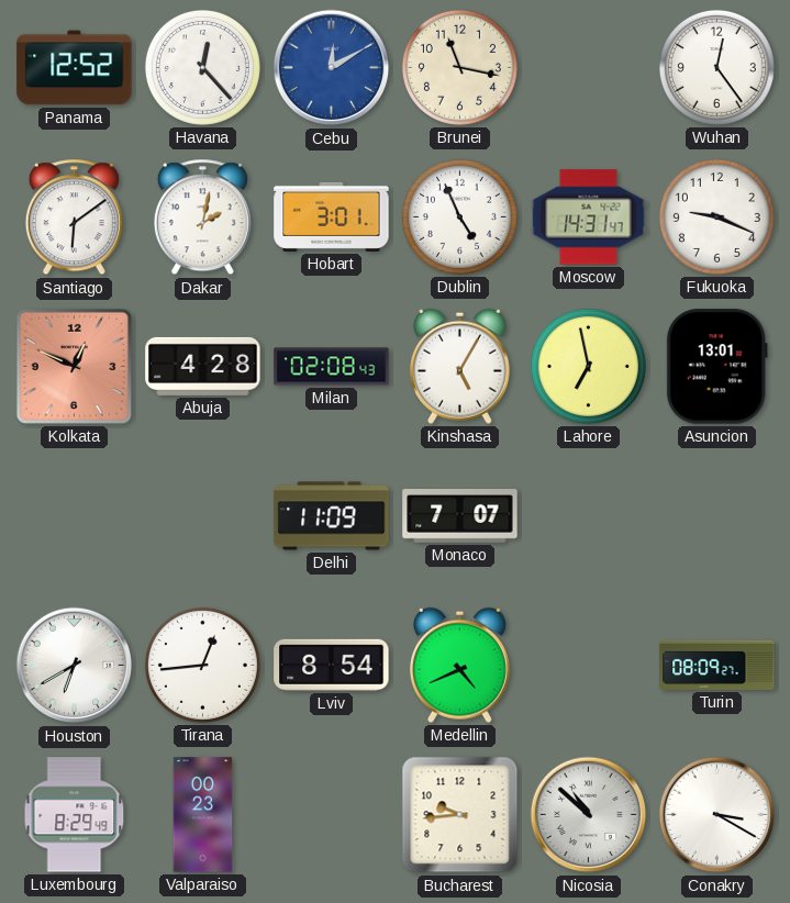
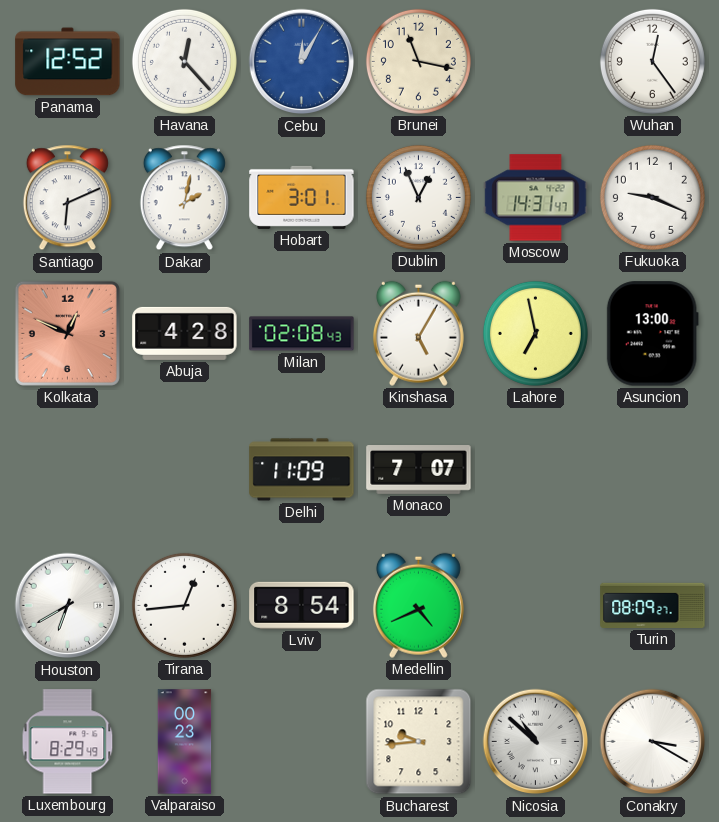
Cebu: 12:10 -> 12:05 (302, 62)
Santiago: 6:09 -> 6:11 (67, 198)
Dublin: 4:56 -> 12:56 (418, 197)
Asuncion: 13:01 -> 13:00 (652, 334)
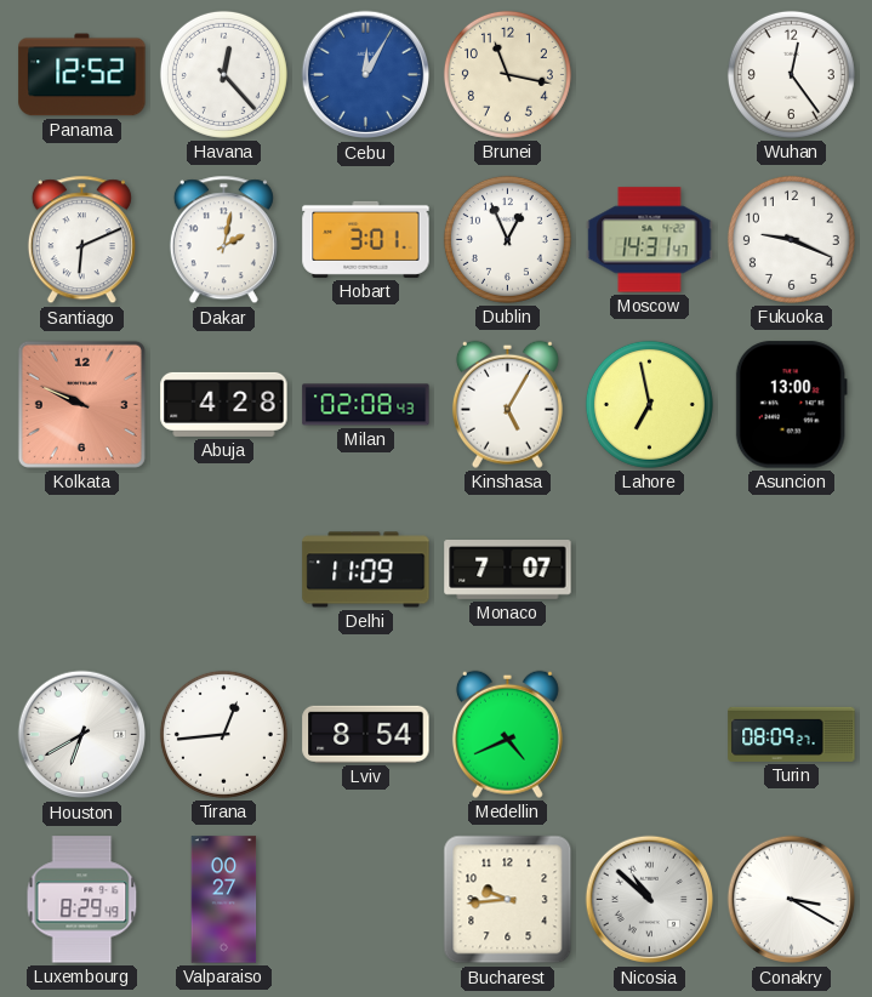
Kolkata: 12:49 -> 9:49 (81, 404)
Valparaiso: 00:23 -> 00:27 (224, 900)
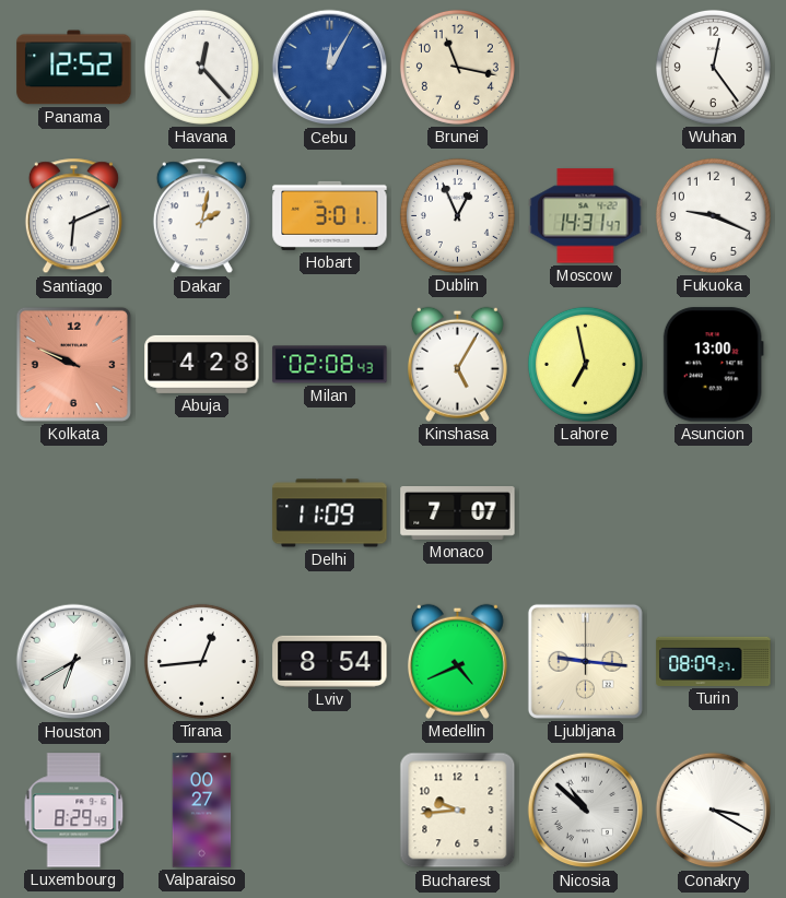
Ljubljana: none -> 9:16 (585, 661)
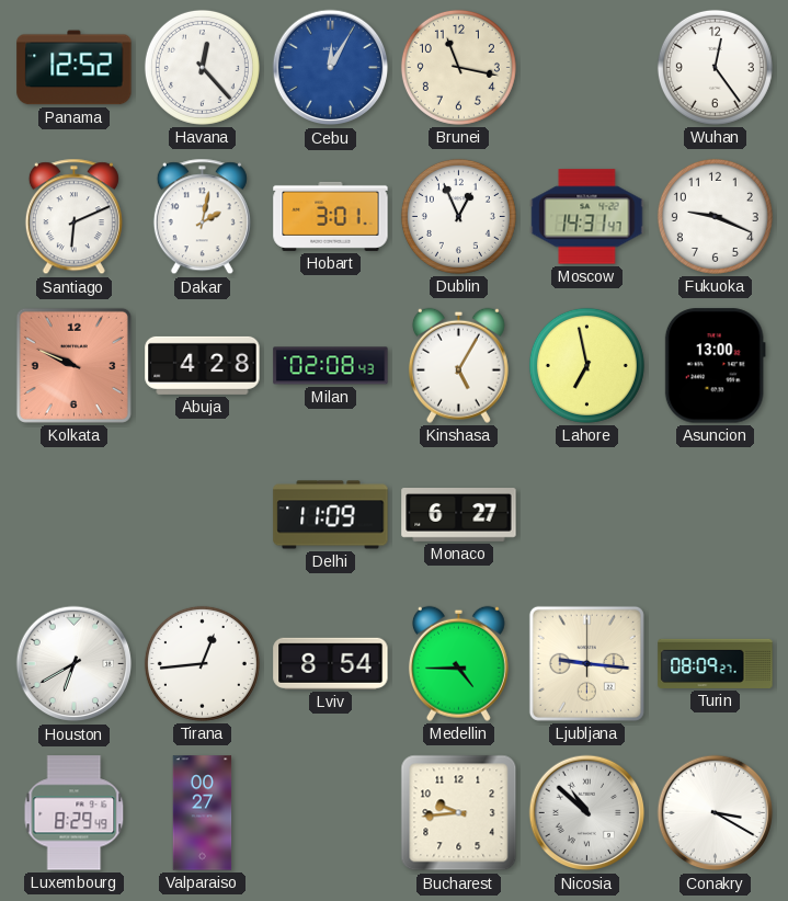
Monaco: 7:07 -> 6:27 (459, 515)
Medellin: 4:41 -> 4:45 (458, 663)
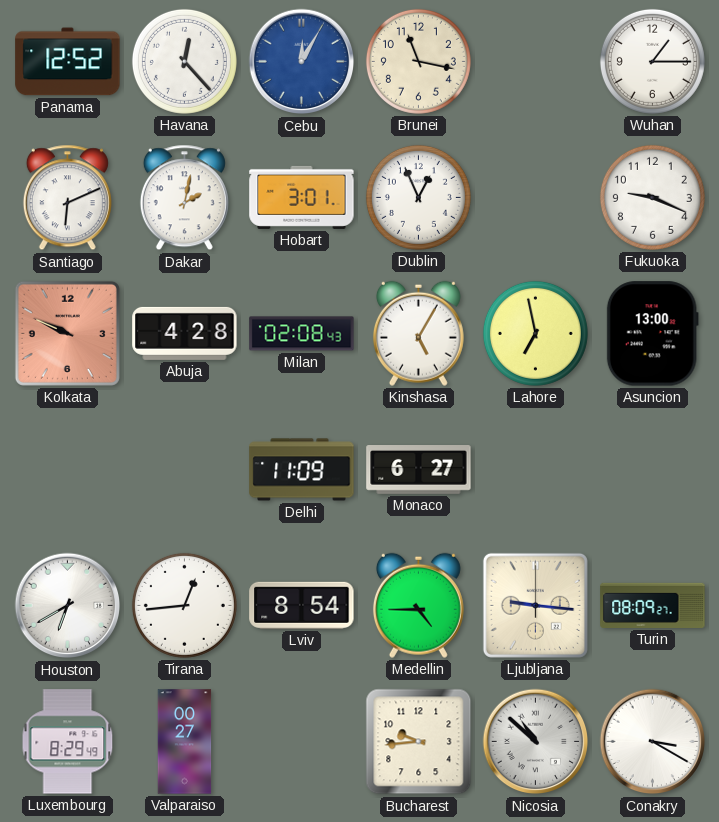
Wuhan: 12:24 -> 1:15 (652, 61)
Moscow: 14:31 -> none (587, 217)
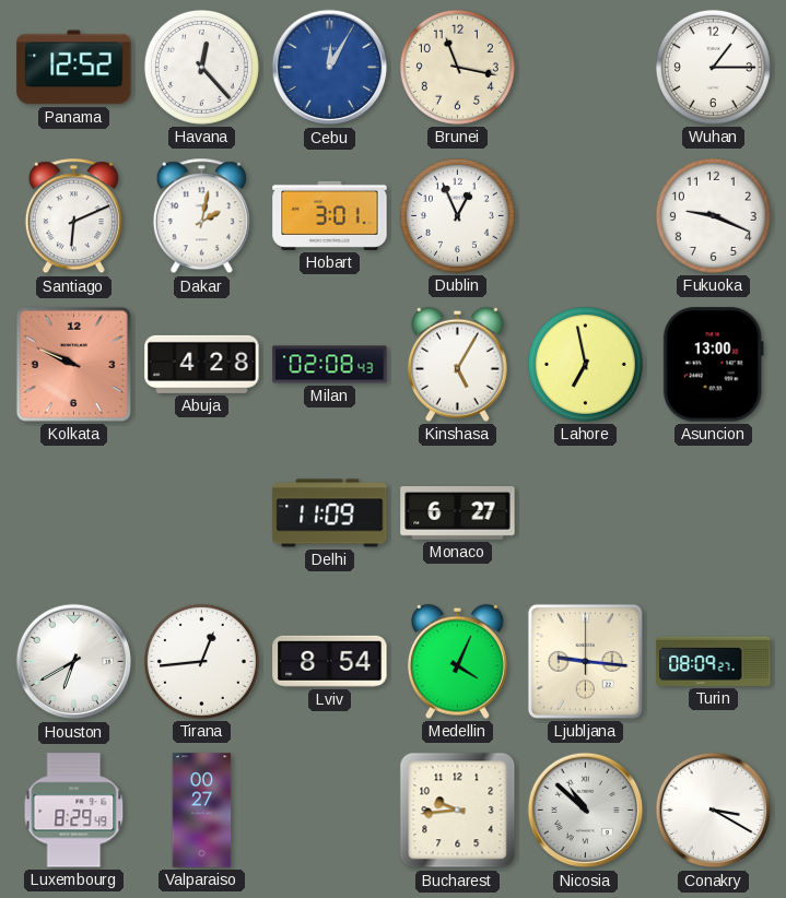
Medellin: 4:45 -> 4:04 (457, 661)
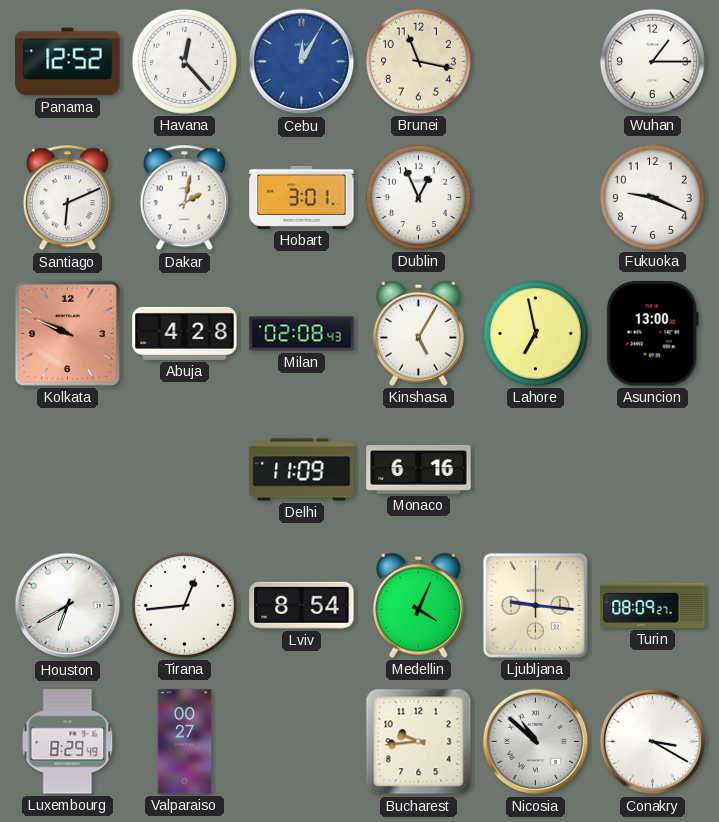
Monaco: 6:27 -> 6:16 (419, 470)
